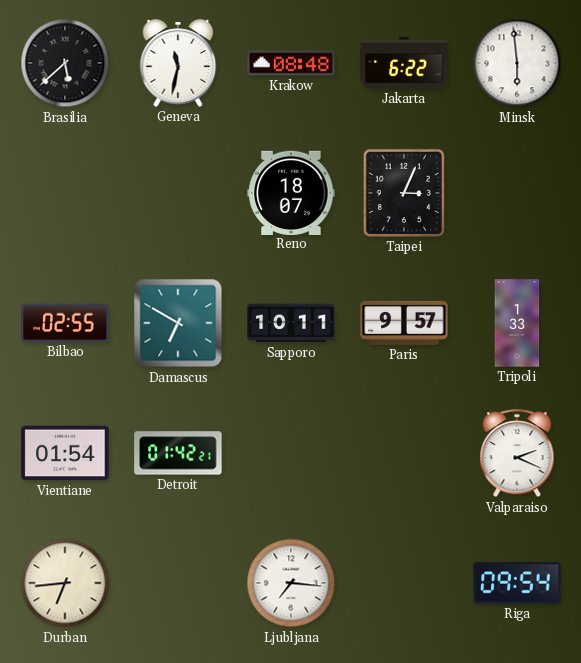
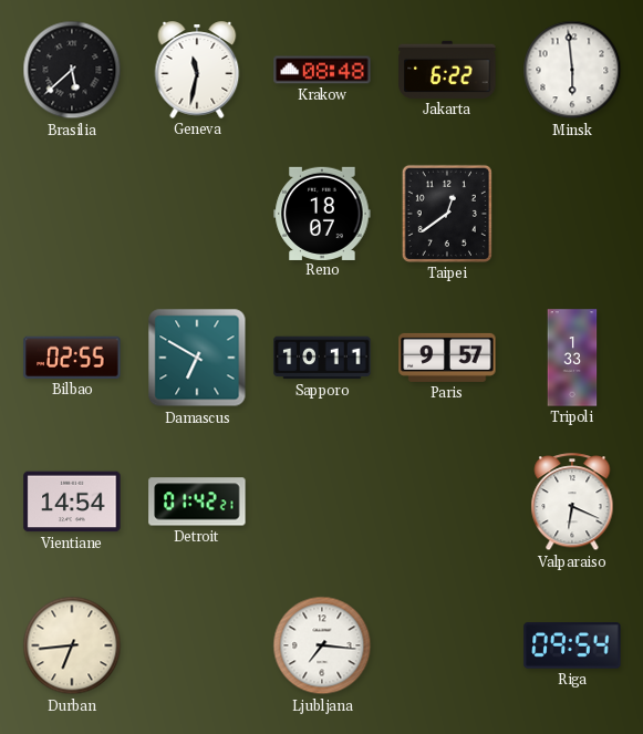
Taipei: 3:04 -> 12:39 (447, 214)
Vientiane: 01:54 -> 14:54 (72, 502)
Valparaiso: 2:19 -> 6:19 (572, 503)
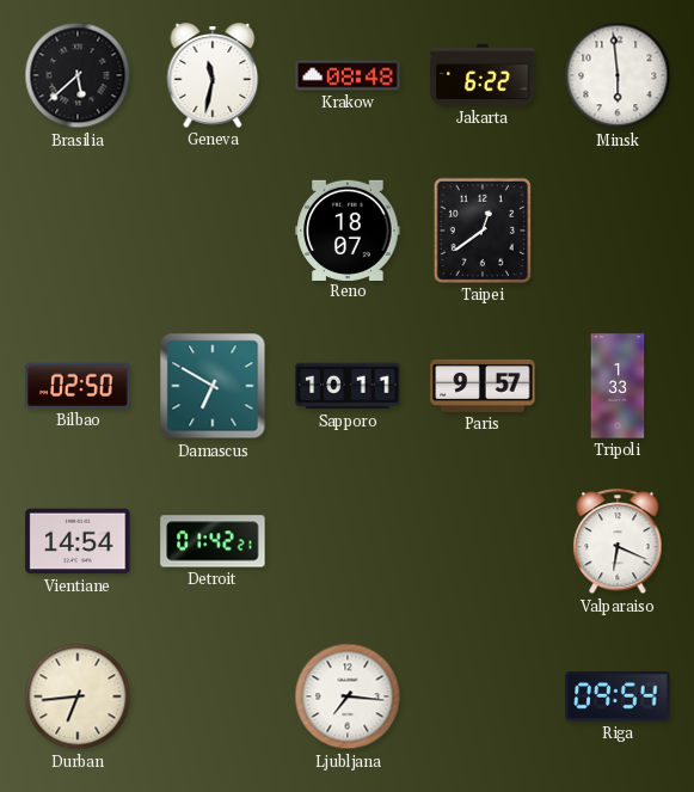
Bilbao: 02:55 -> 02:50 (78, 386)
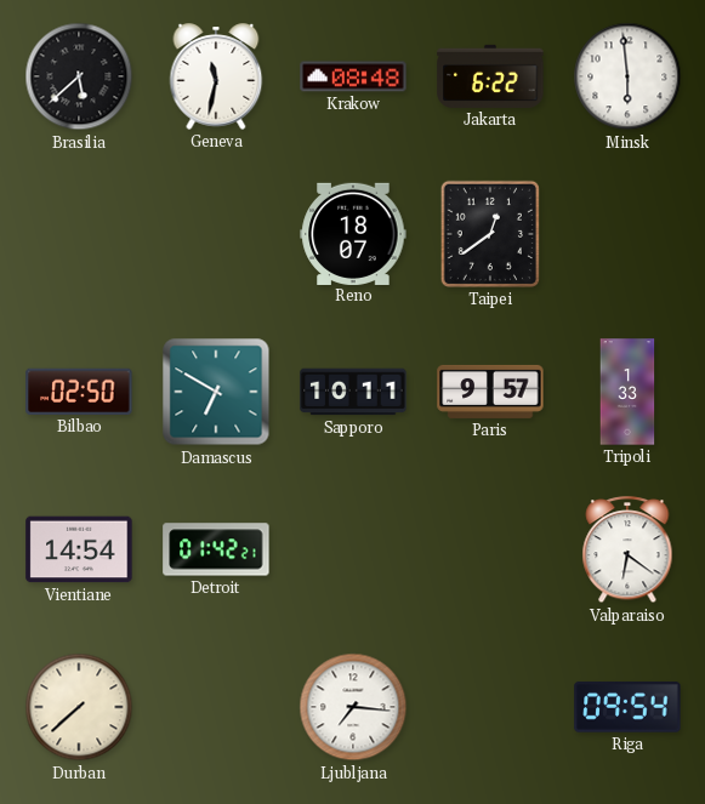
Valparaiso: 6:19 -> 6:21 (627, 551)
Durban: 6:44 -> 7:38 (79, 707)
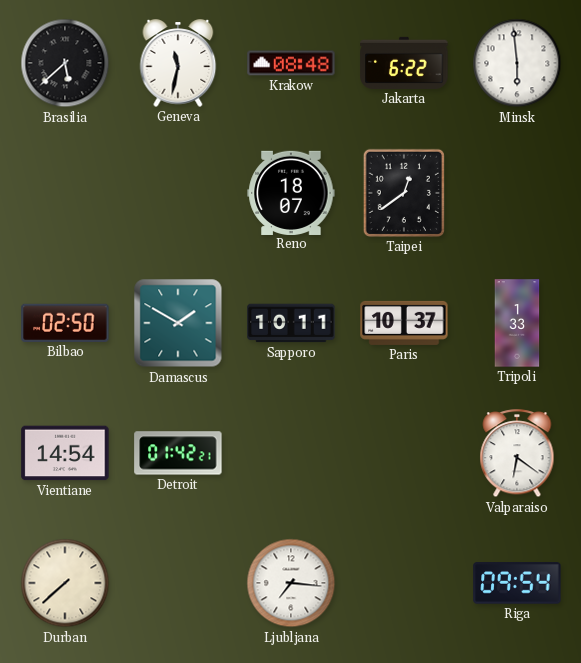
Damascus: 6:50 -> 1:50 (178, 323)
Paris: 9:57 -> 10:37 (404, 323)
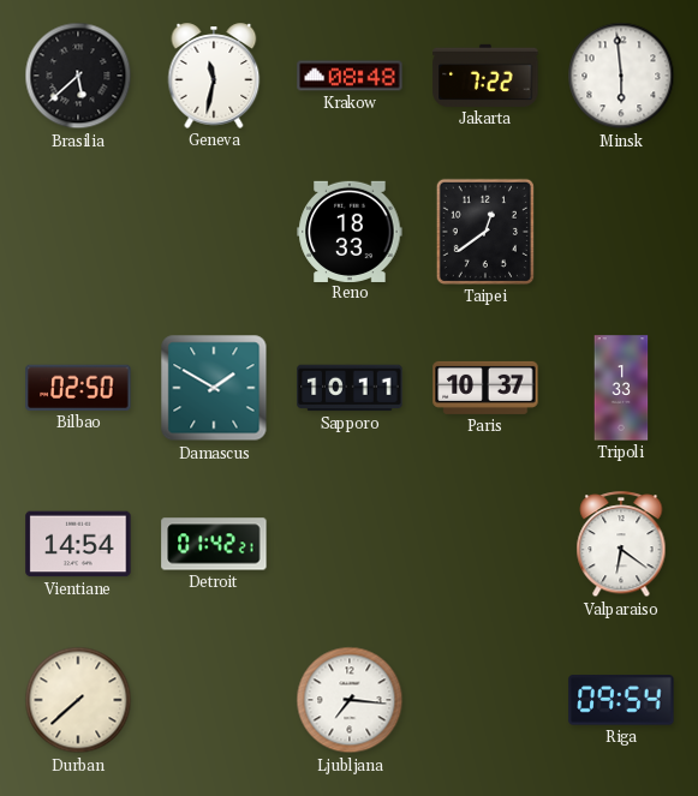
Jakarta: 6:22 -> 7:22 (485, 76)
Reno: 18:07 -> 18:33 (350, 231)
